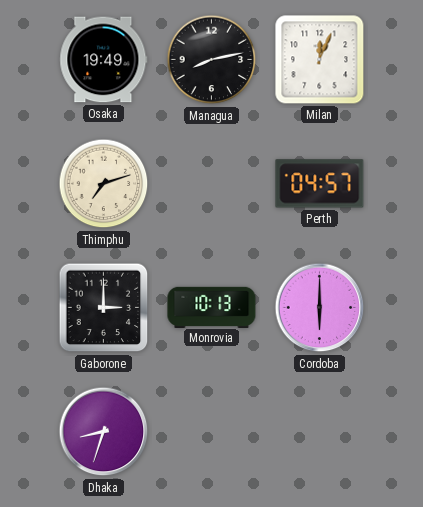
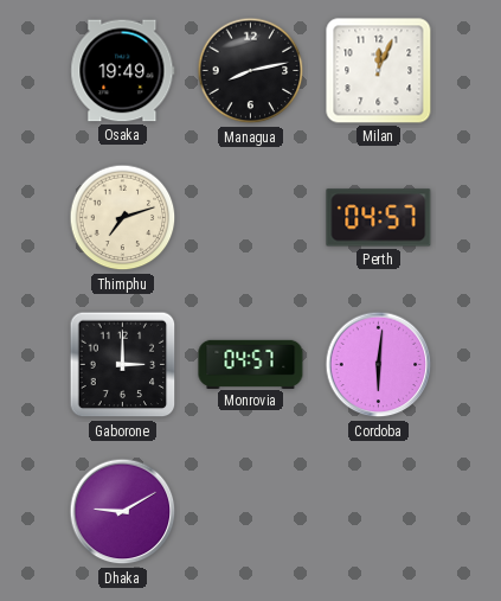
Monrovia: 10:13 -> 04:57 (251, 364)
Cordoba: 6:00 -> 6:01 (379, 365)
Dhaka: 8:33 -> 9:10 (123, 512)
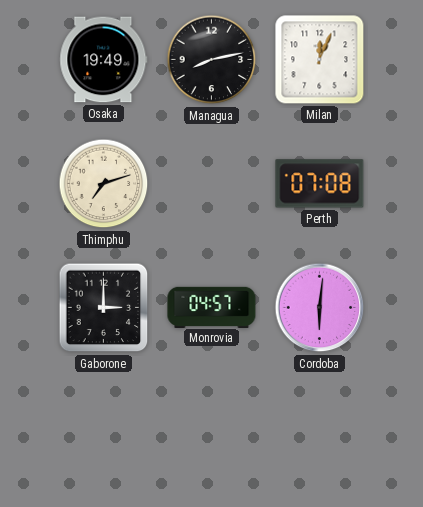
Perth: 04:57 -> 07:08 (320, 184)
Dhaka: 9:10 -> none (123, 512)
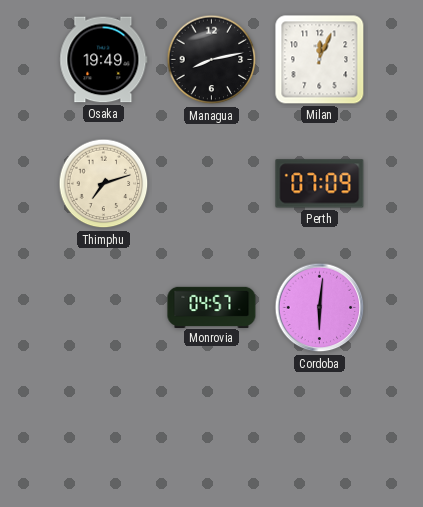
Perth: 07:08 -> 07:09 (320, 184)
Gaborone: 3:00 -> none (104, 308)
